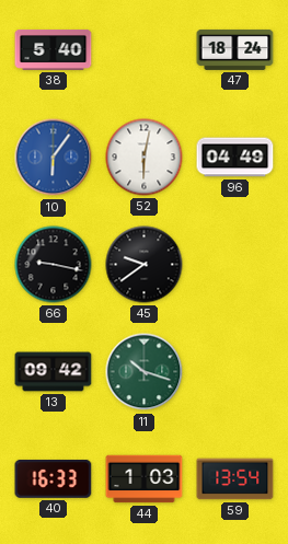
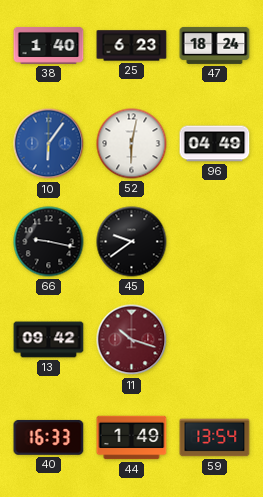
38: 5:40 -> 1:40 (49, 45)
25: none -> 6:23 (132, 46)
11 dial: green -> burgundy (132, 340)
44: 1:03 -> 1:49 (132, 438)
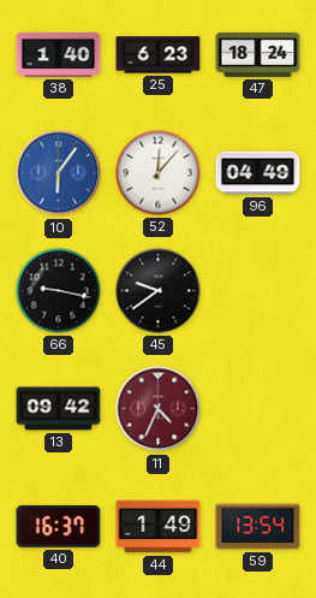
52: 6:02 -> 12:07 (159, 173)
11: 10:18 -> 4:34 (159, 409)
40: 16:33 -> 16:37 (59, 526)
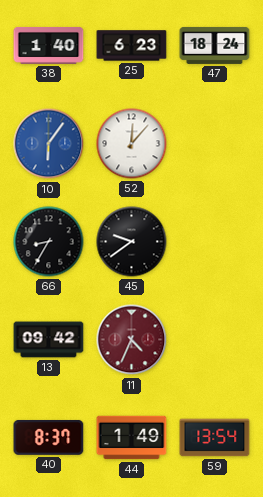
96: 04:49 -> none (258, 173)
66: 9:17 -> 8:35 (49, 242)
40: 16:37 -> 8:37 (49, 437)
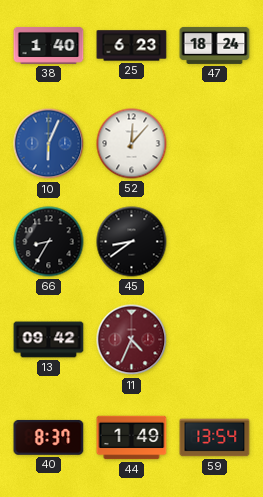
10: 6:06 -> 6:04 (49, 144)
45: 9:39 -> 8:39 (132, 242)
